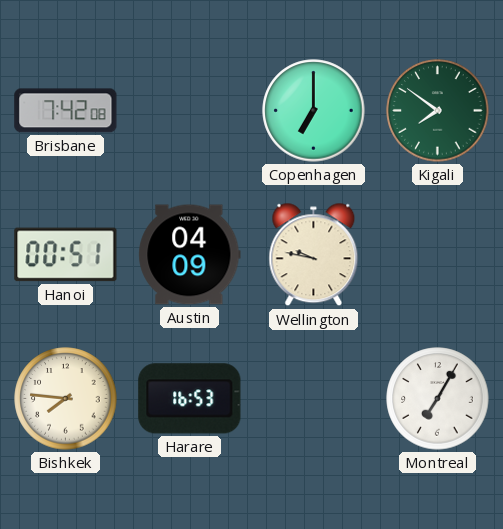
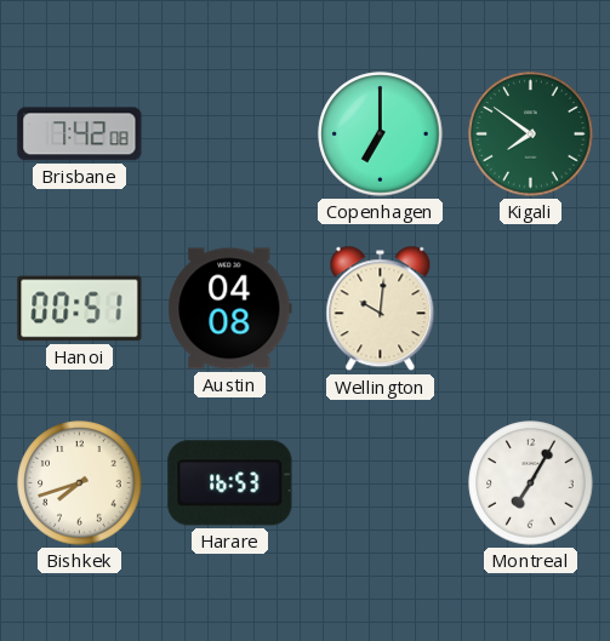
Austin: 04:09 -> 04:08 (230, 309)
Wellington: 9:47 -> 10:01 (381, 309)
Bishkek: 7:46 -> 7:42 (80, 483)
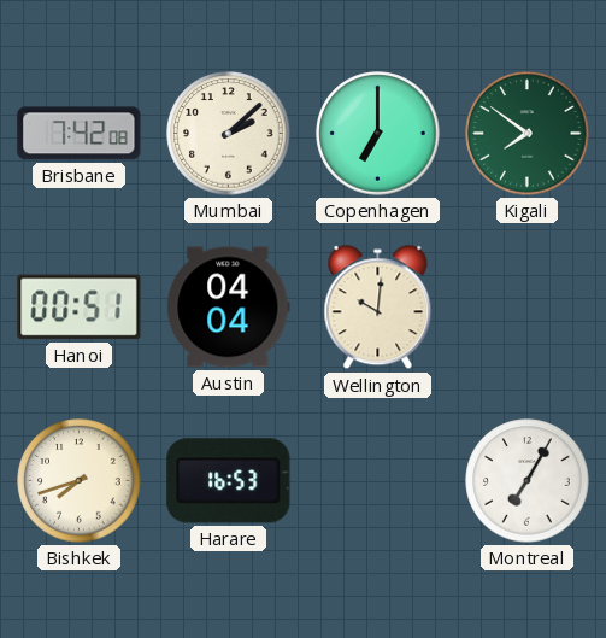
Mumbai: none -> 2:08 (229, 134)
Austin: 04:08 -> 04:04 (229, 308)
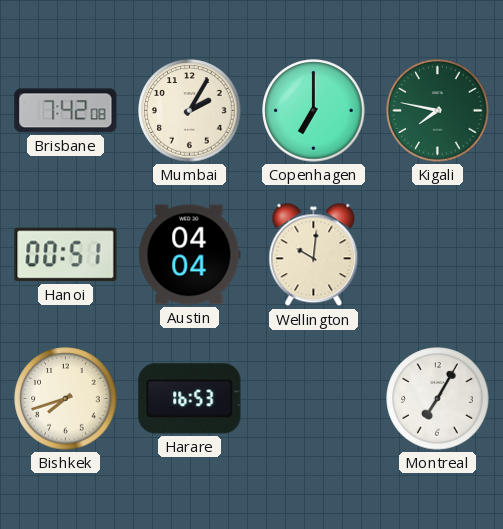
Mumbai: 2:08 -> 2:05 (190, 111)
Kigali: 7:51 -> 7:47 (438, 111)
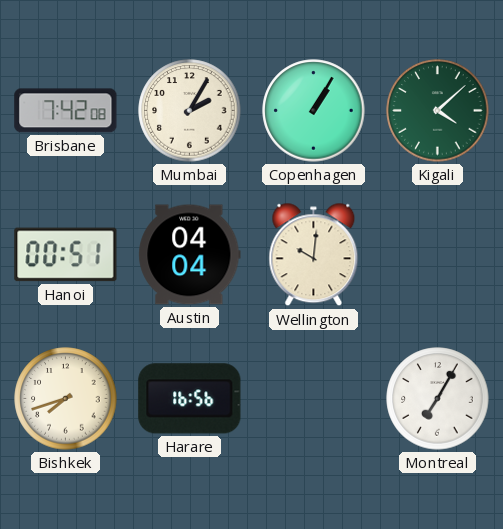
Copenhagen: 7:00 -> 1:05 (314, 111)
Kigali: 7:47 -> 4:08 (438, 111)
Harare: 16:53 -> 16:56 (190, 399)
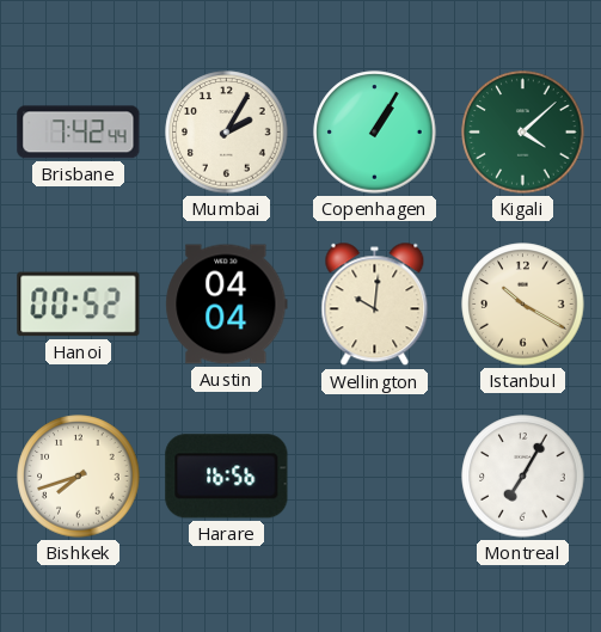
Brisbane: 7:42:08 -> 7:42:44 (79, 133)
Hanoi: 00:51 -> 00:52 (79, 305)
Istanbul: none -> 10:20 (523, 305)
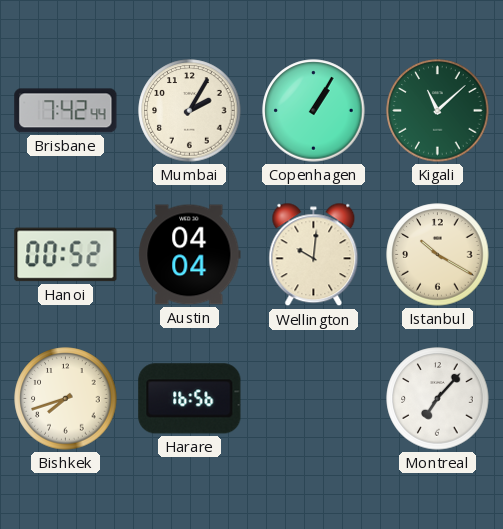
Kigali: 4:08 -> 11:08 (438, 111)
Montreal: 7:05 -> 7:07 (438, 399)
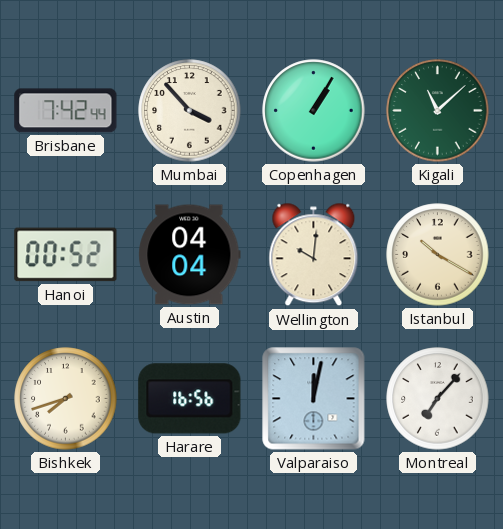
Mumbai: 2:05 -> 3:53 (190, 111)
Valparaiso: none -> 12:02 (314, 399)
